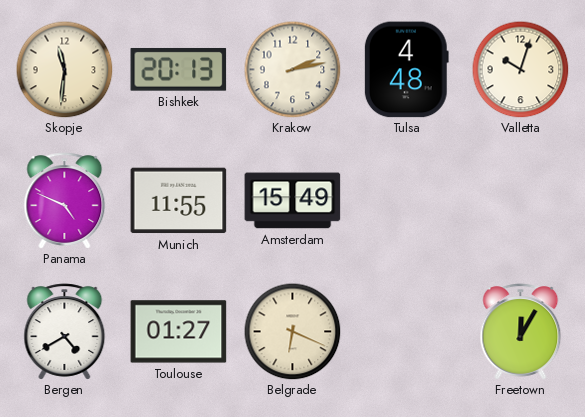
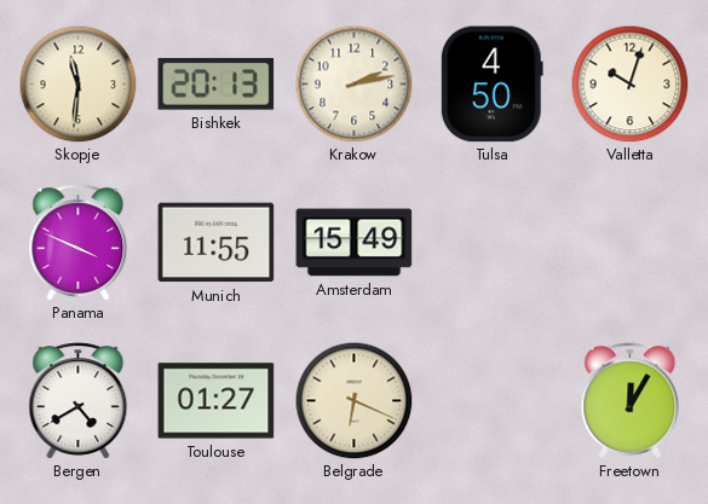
Tulsa: 4:48 -> 4:50 (491, 85)
Panama: 4:49 -> 3:49 (79, 243)
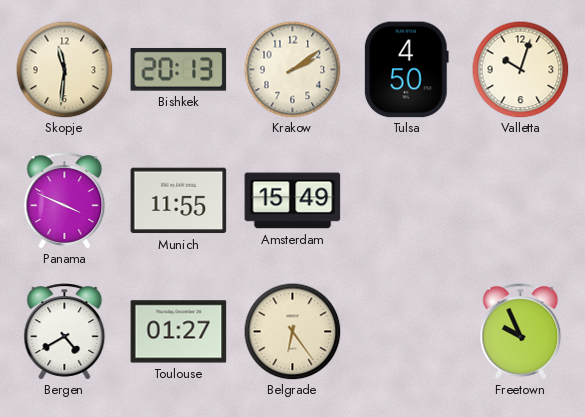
Krakow: 2:13 -> 2:09 (292, 69)
Belgrade: 6:19 -> 6:24 (292, 331)
Freetown: 12:05 -> 9:56 (521, 332)
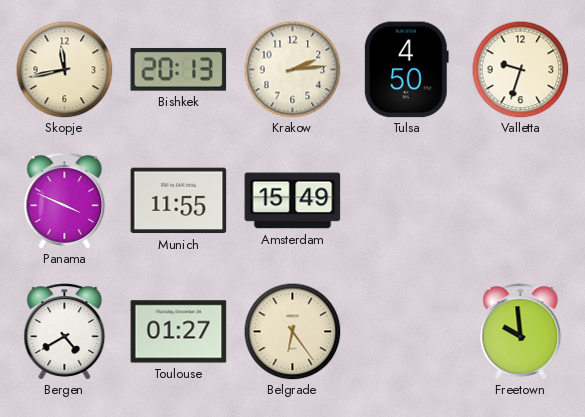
Skopje: 11:31 -> 11:43 (64, 69)
Krakow: 2:09 -> 2:14 (292, 69)
Valletta: 10:03 -> 9:33 (520, 69)
Freetown: 9:56 -> 9:59 (521, 332)
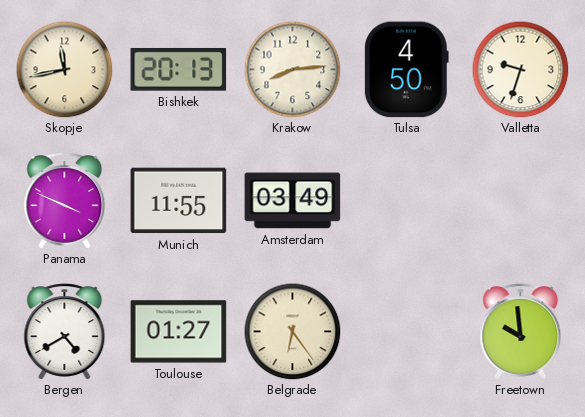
Krakow: 2:14 -> 8:14 (292, 69)
Amsterdam: 15:49 -> 03:49 (293, 201)
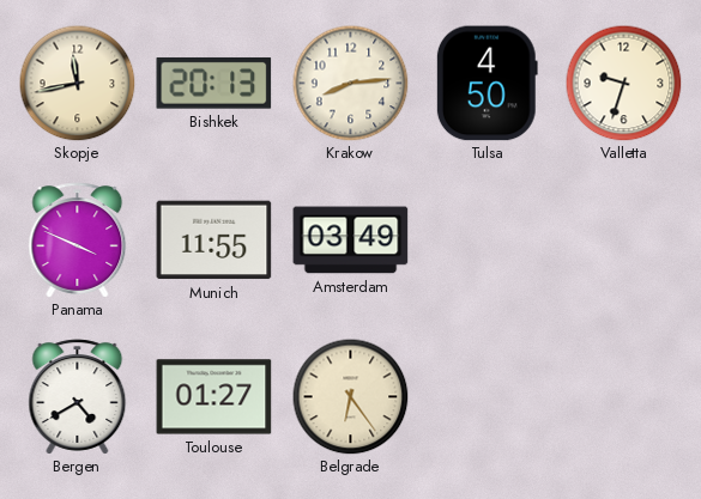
Freetown: 9:59 -> none (521, 332)
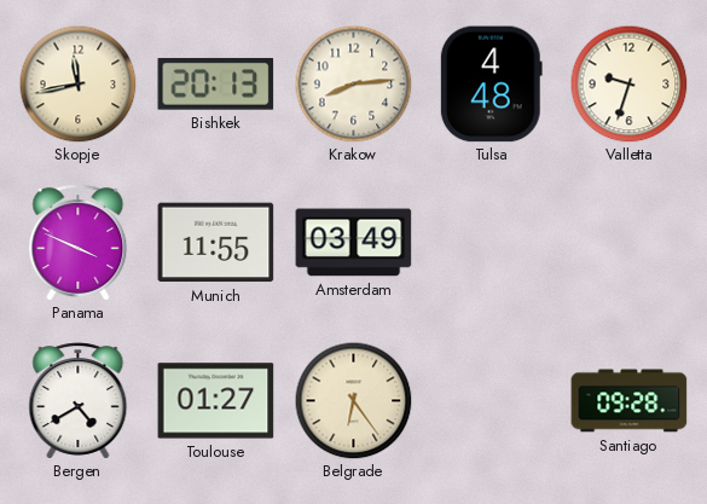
Tulsa: 4:50 -> 4:48 (491, 85)
Santiago: none -> 09:28 (630, 401)
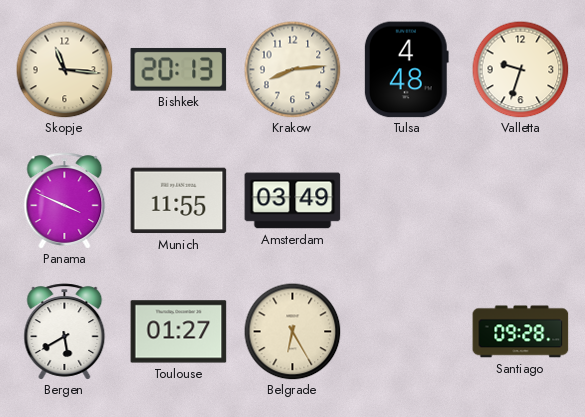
Skopje: 11:43 -> 11:16 (64, 69)
Bergen: 4:40 -> 5:40 (65, 332)
Belgrade: 6:24 -> 6:25 (292, 331)
